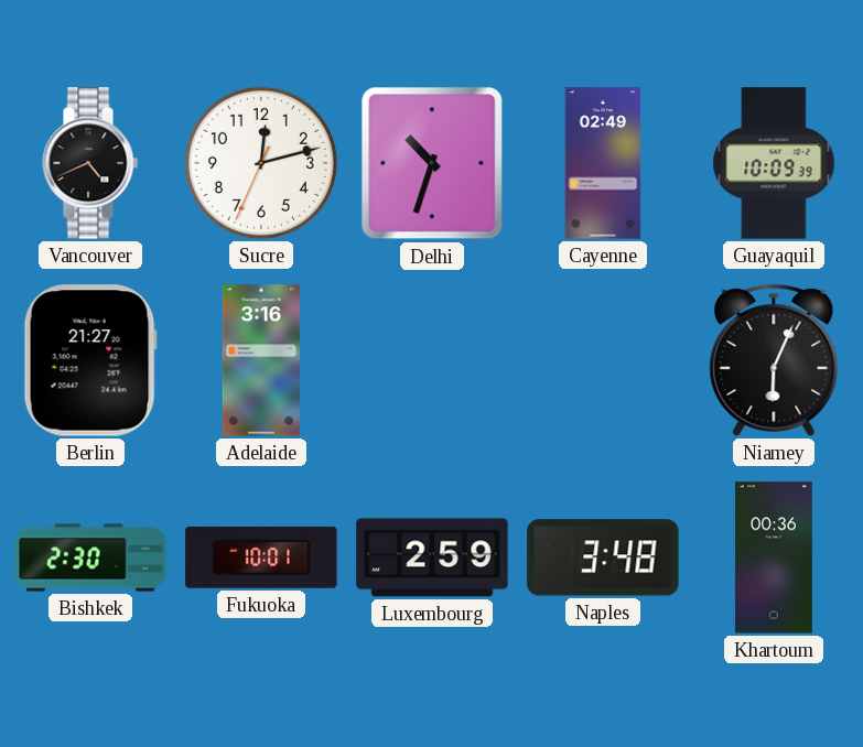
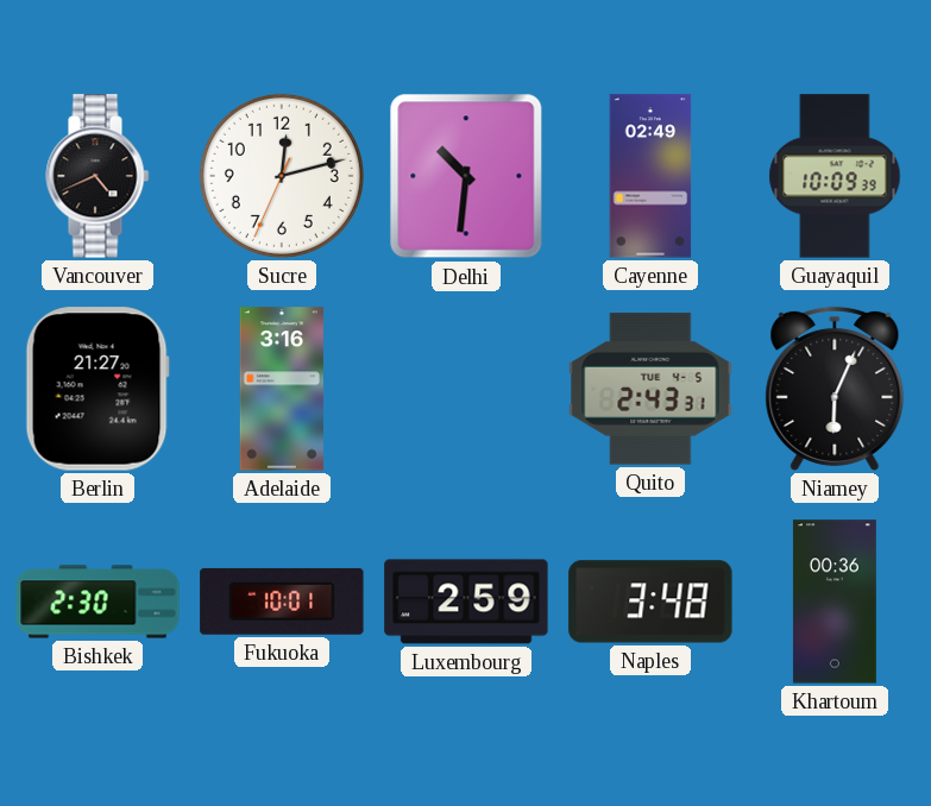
Delhi: 10:33 -> 10:31 (466, 176)
Quito: none -> 2:43 (650, 389)
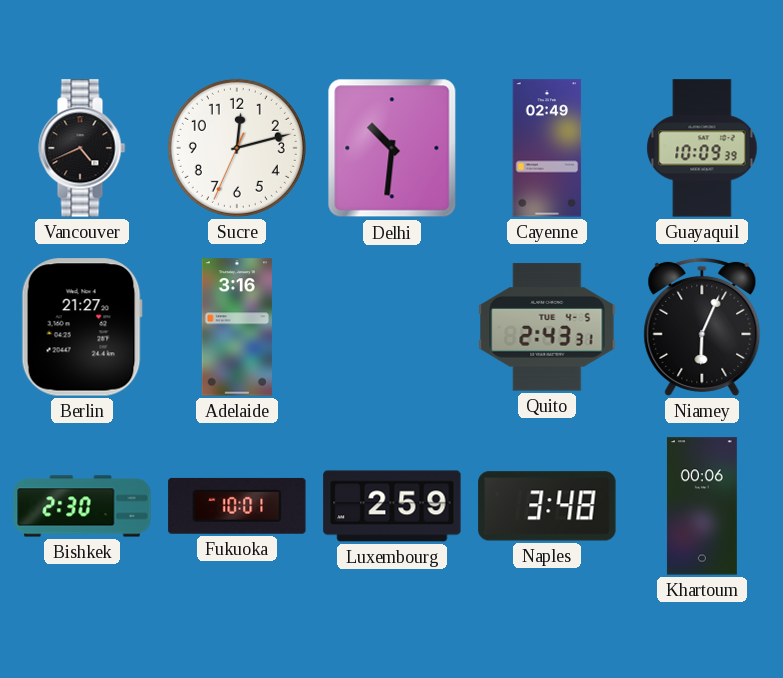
Khartoum: 00:36 -> 00:06 (702, 506)
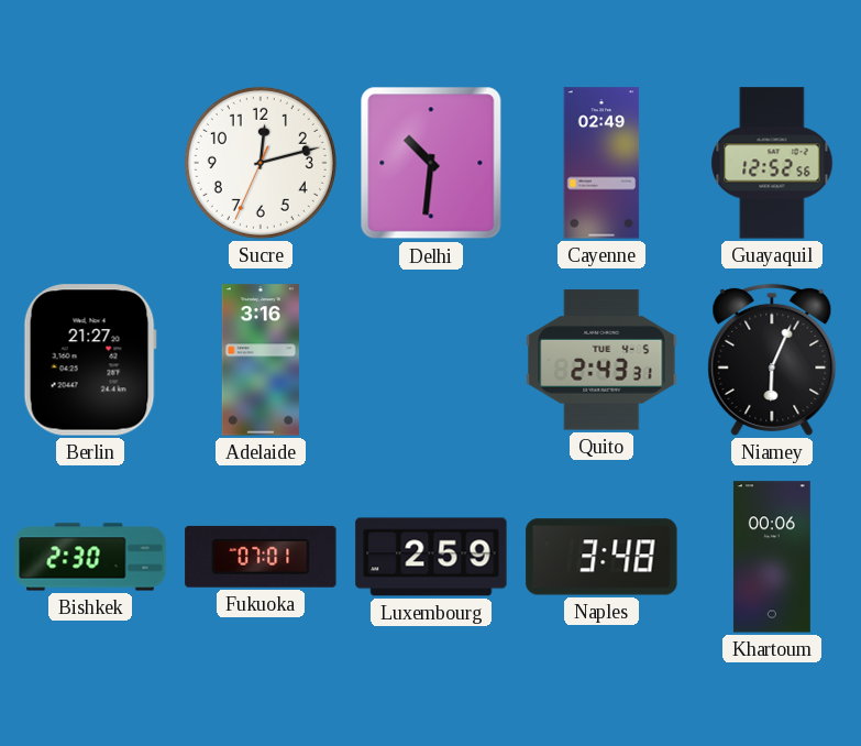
Vancouver: 4:41 -> none (82, 148)
Guayaquil: 10:09 -> 12:52 (772, 163)
Fukuoka: 10:01 -> 07:01 (261, 557)
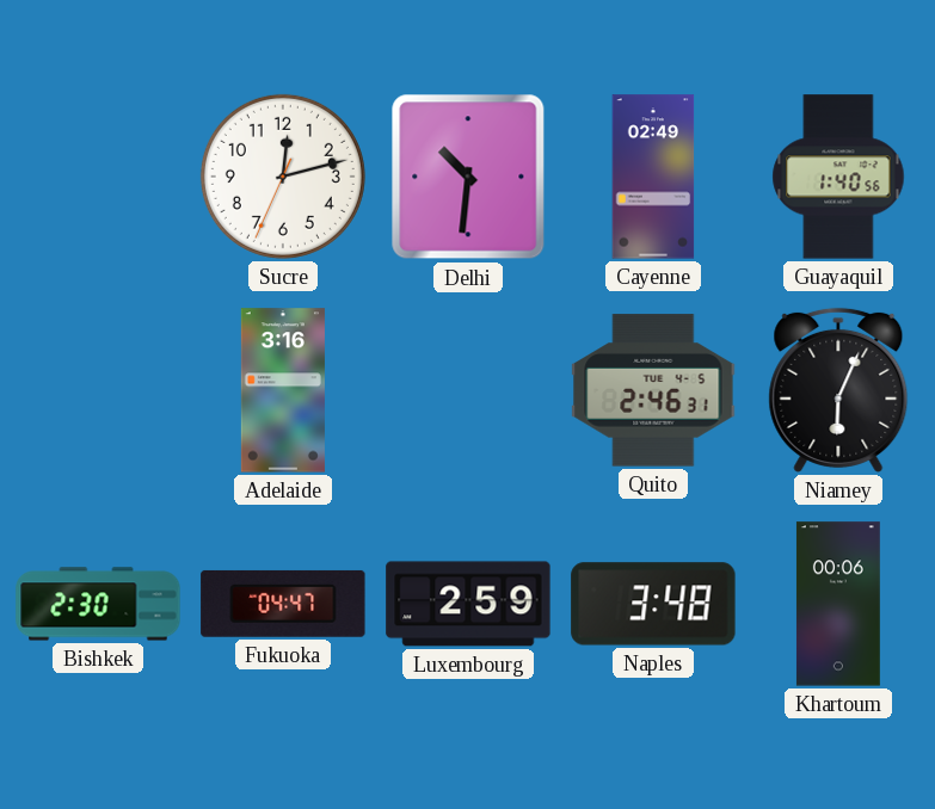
Guayaquil: 12:52 -> 1:40 (838, 177)
Berlin: 21:27 -> none (90, 360)
Quito: 2:43 -> 2:46 (653, 390)
Fukuoka: 07:01 -> 04:47 (283, 604)
